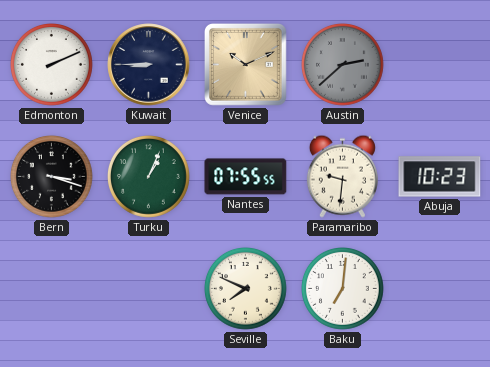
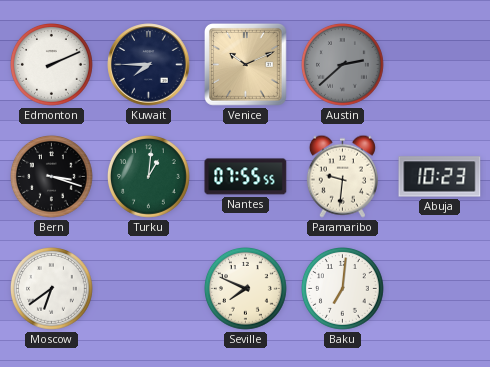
Kuwait: 8:45 -> 7:45 (149, 65)
Turku: 1:04 -> 1:01 (149, 177)
Moscow: none -> 6:39 (52, 289)
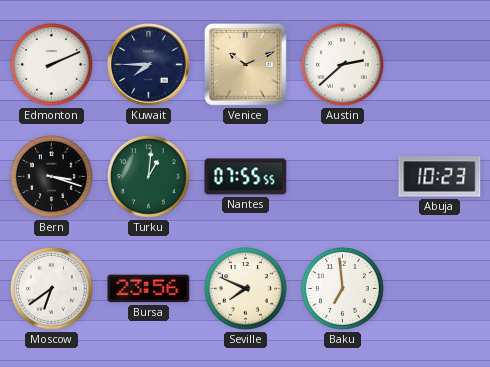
Austin dial: grey -> white (343, 65)
Paramaribo: 9:31 -> none (342, 176)
Bursa: none -> 23:56 (149, 289)
Baku: 7:01 -> 6:59 (343, 289)
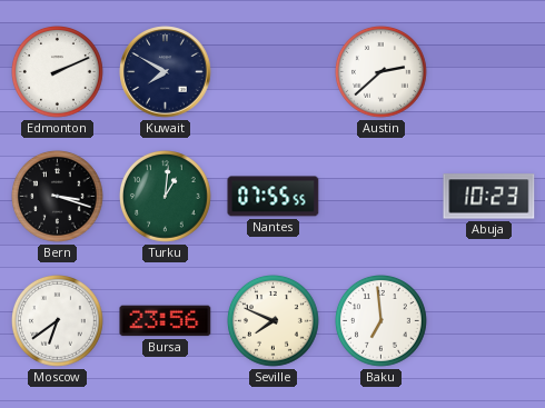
Kuwait: 7:45 -> 7:50 (166, 72)
Venice: 10:11 -> none (246, 65)
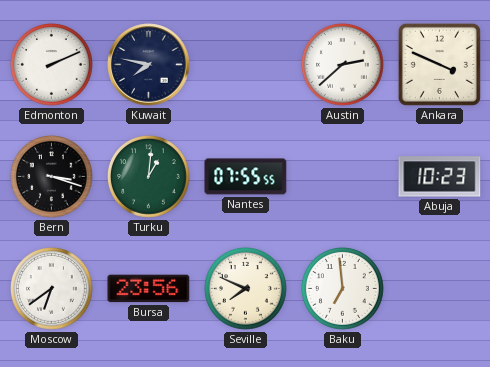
Kuwait: 7:50 -> 7:47 (149, 65)
Ankara: none -> 3:49 (439, 64)
